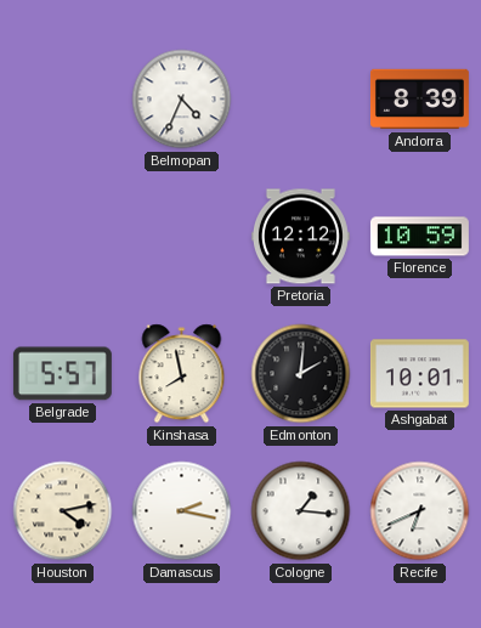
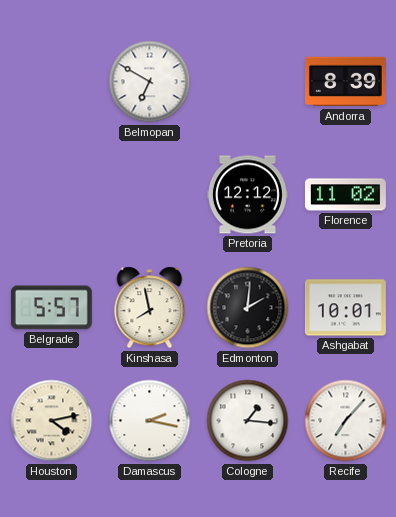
Belmopan: 4:34 -> 6:50 (150, 82)
Florence: 10:59 -> 11:02 (345, 195)
Recife: 6:41 -> 7:07 (346, 421)
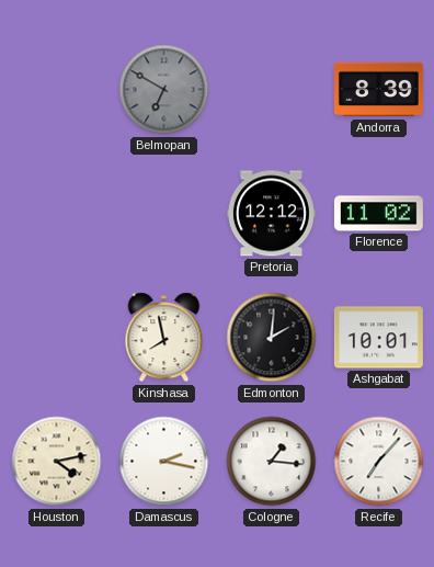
Belmopan dial: white -> grey (164, 90)
Belgrade: 5:57 -> none (51, 308)
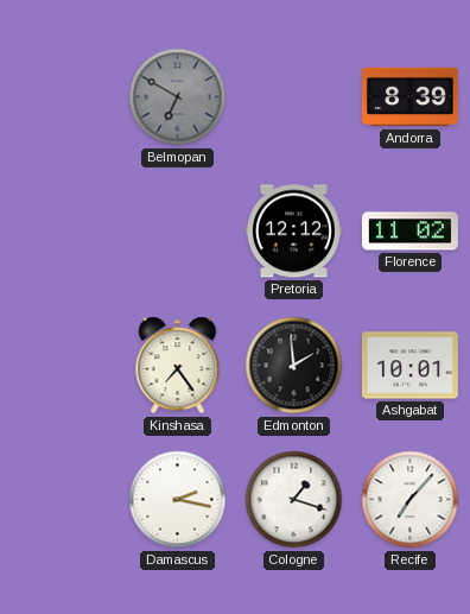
Kinshasa: 7:58 -> 7:24 (178, 366)
Edmonton: 2:01 -> 1:59 (294, 366)
Houston: 4:13 -> none (57, 462)
Cologne: 1:16 -> 1:18 (294, 500)
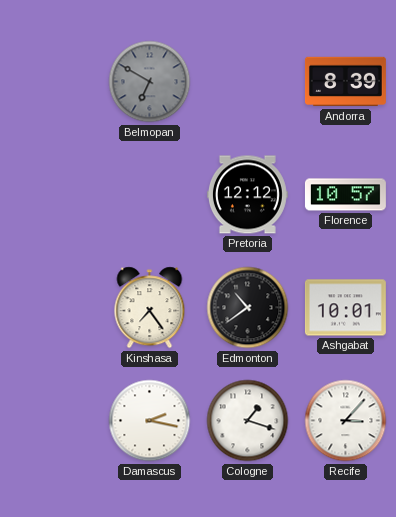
Florence: 11:02 -> 10:57 (345, 195)
Edmonton: 1:59 -> 10:39 (248, 308)
Recife: 7:07 -> 3:07 (346, 421)
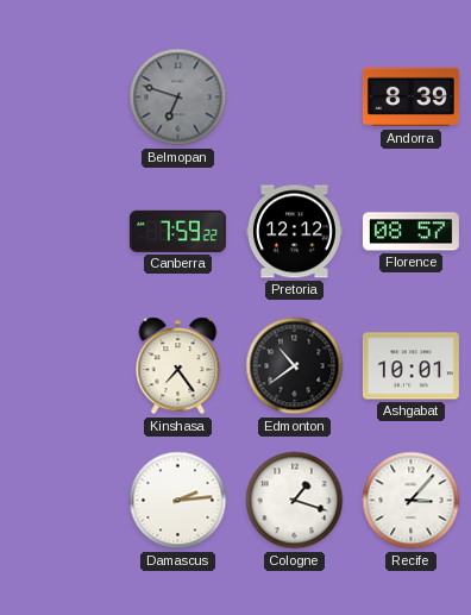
Belmopan: 6:50 -> 6:48 (178, 98)
Canberra: none -> 7:59 (177, 231)
Florence: 10:57 -> 08:57 (410, 232)
Damascus: 2:17 -> 2:14 (178, 501)
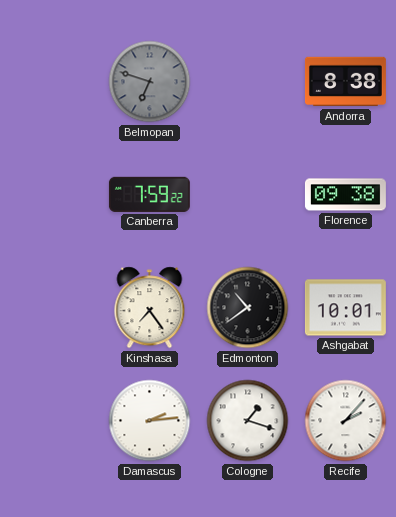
Andorra: 8:39 -> 8:38 (345, 82)
Pretoria: 12:12 -> none (294, 232)
Florence: 08:57 -> 09:38 (345, 195)
Recife: 3:07 -> 2:07 (346, 421)
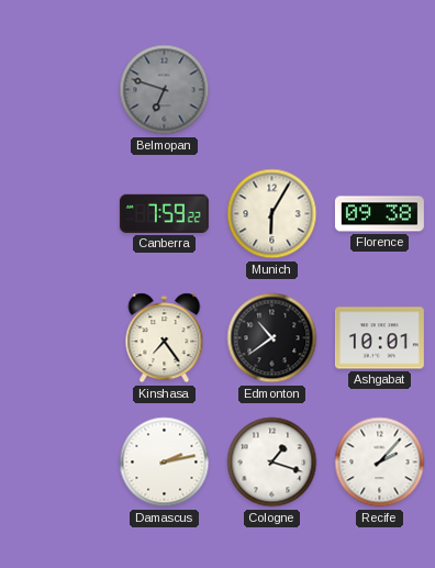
Andorra: 8:38 -> none (345, 82)
Munich: none -> 6:05 (272, 214)
Damascus: 2:14 -> 2:13 (165, 463)
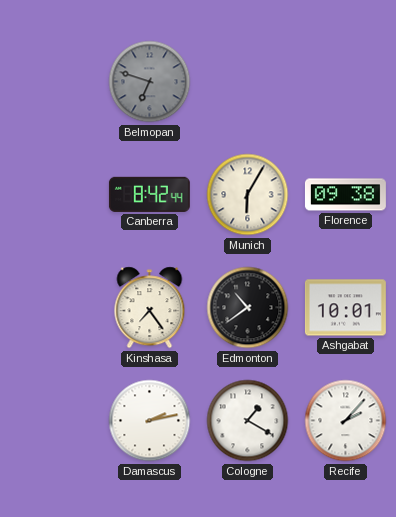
Canberra: 7:59 -> 8:42 (149, 194)
Cologne: 1:18 -> 1:20 (248, 421)
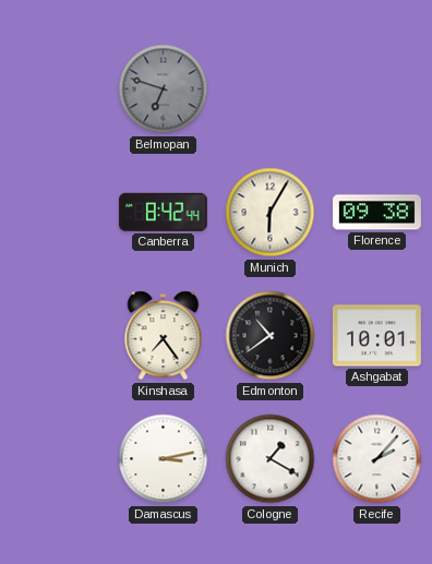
Damascus: 2:13 -> 3:13 (164, 459)
